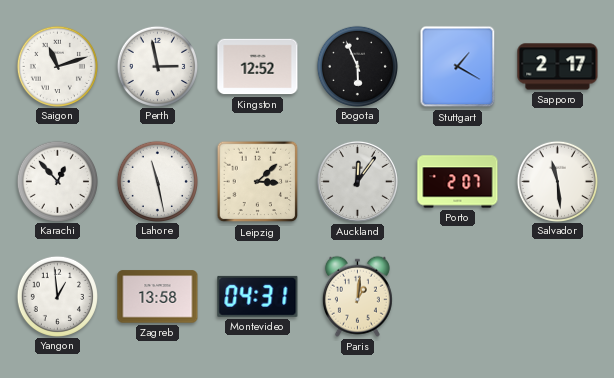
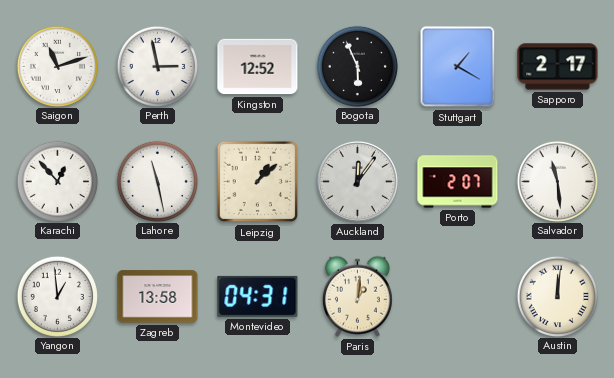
Leipzig: 3:08 -> 1:08 (258, 182)
Austin: none -> 12:01 (557, 296)
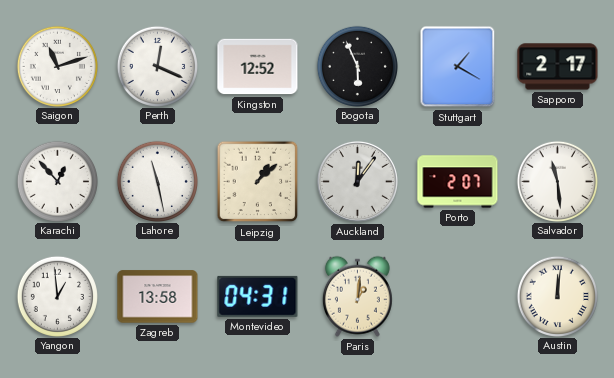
Perth: 2:58 -> 12:19 (157, 66)
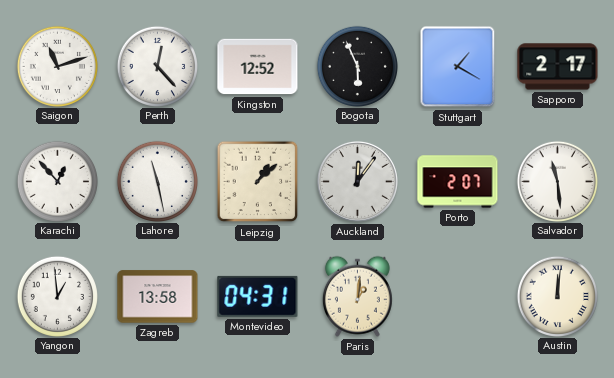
Perth: 12:19 -> 12:23 (157, 66)
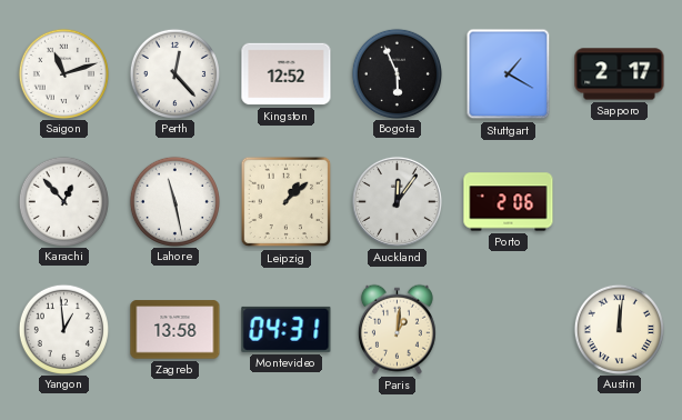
Porto: 2:07 -> 2:06 (509, 202)
Salvador: 11:29 -> none (557, 181)
